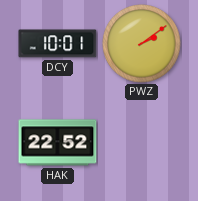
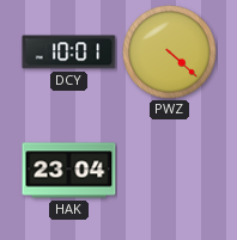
PWZ: 2:09 -> 4:22 (170, 53)
HAK: 22:52 -> 23:04 (69, 171)
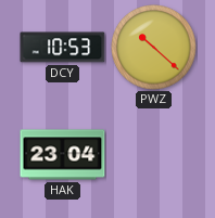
DCY: 10:01 -> 10:53 (63, 48)
PWZ: 4:22 -> 10:22 (154, 48)
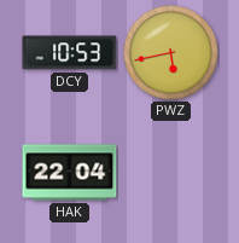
PWZ: 10:22 -> 5:43 (171, 53)
HAK: 23:04 -> 22:04 (70, 173)
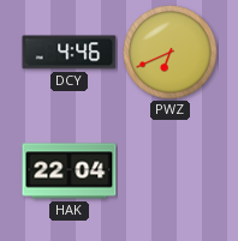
DCY: 10:53 -> 4:46 (70, 53)
PWZ: 5:43 -> 6:41 (171, 53)
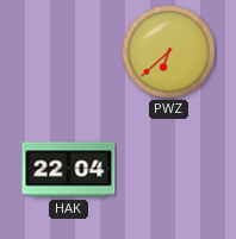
DCY: 4:46 -> none (70, 53)
PWZ: 6:41 -> 6:38 (169, 52)
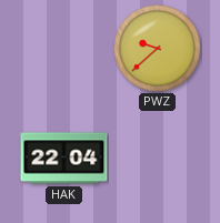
PWZ: 6:38 -> 9:38 (158, 49)
